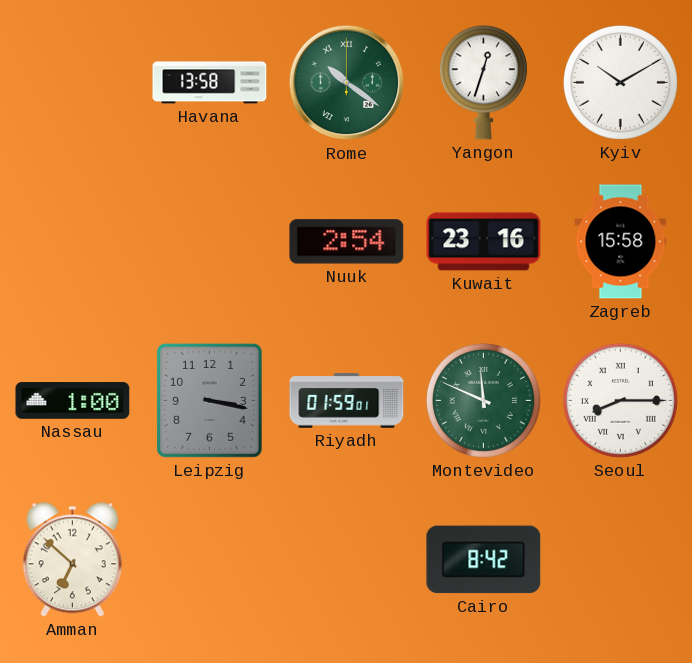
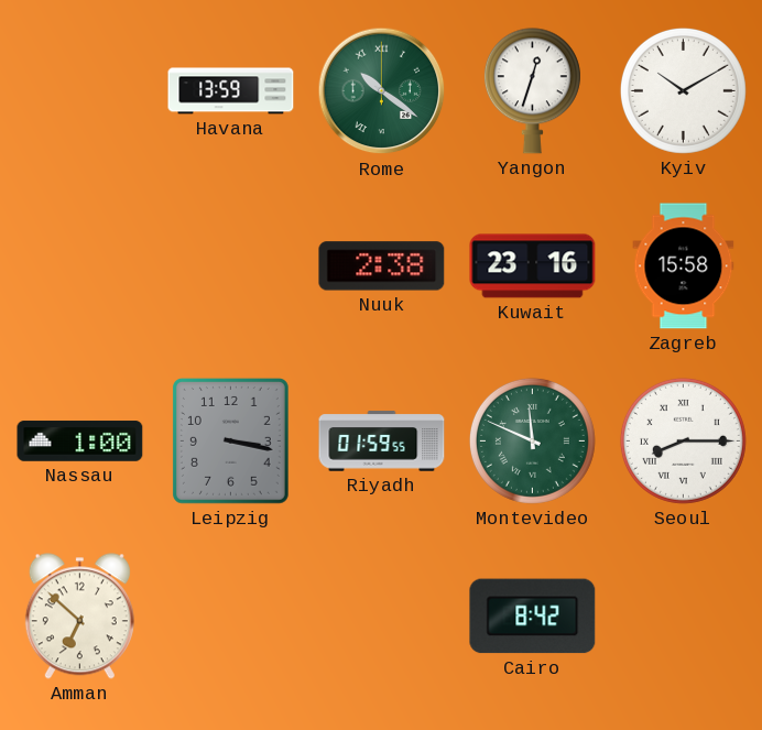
Havana: 13:58 -> 13:59 (231, 91)
Nuuk: 2:54 -> 2:38 (382, 266)
Riyadh: 01:59:01 -> 01:59:55 (382, 442)
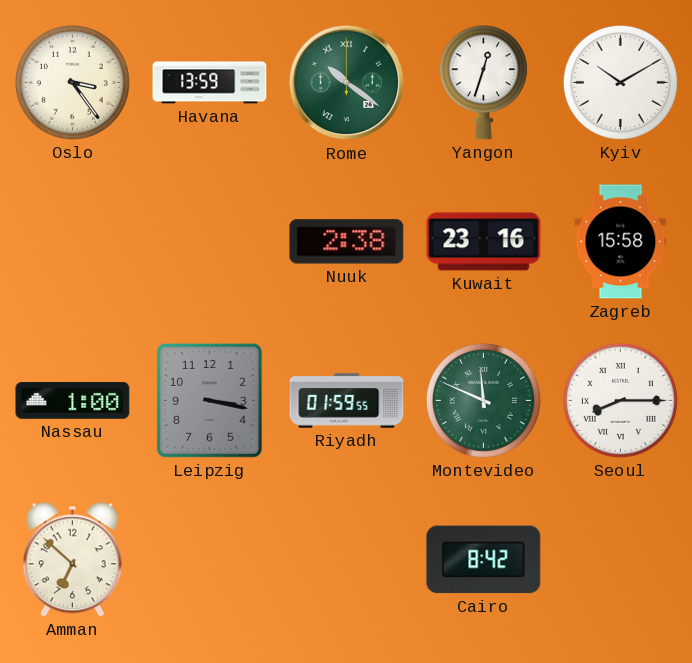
Oslo: none -> 3:24 (72, 82)
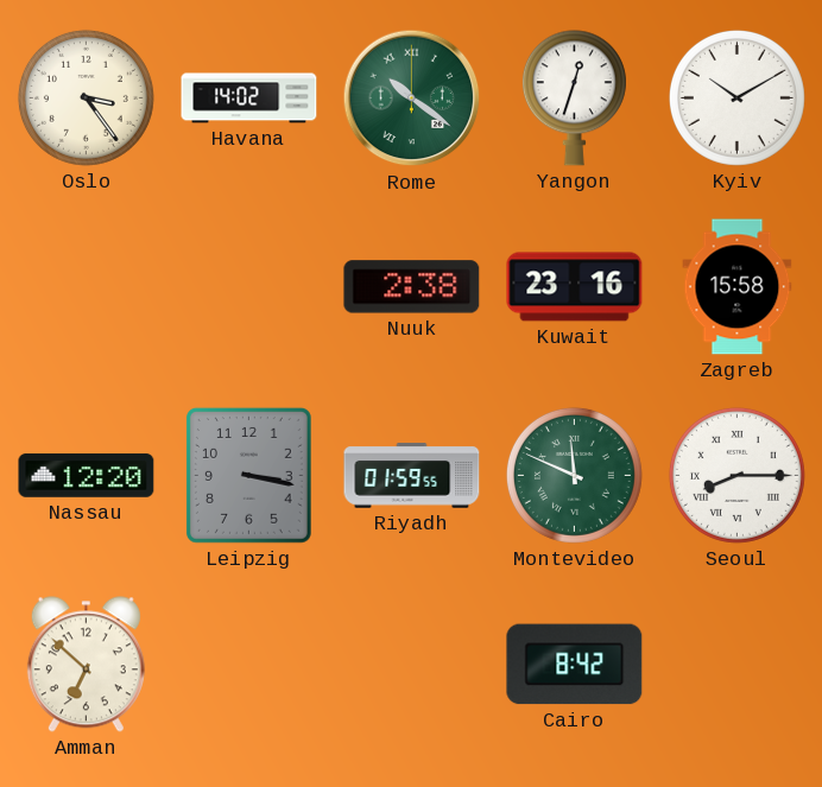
Havana: 13:59 -> 14:02 (249, 99)
Nassau: 1:00 -> 12:20 (87, 476)
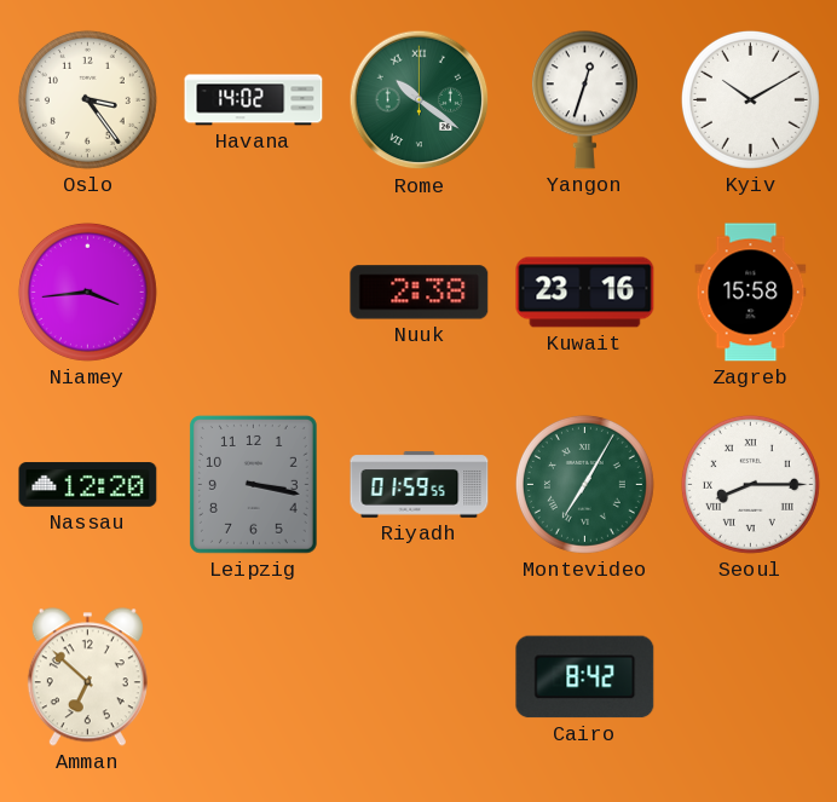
Niamey: none -> 3:44 (87, 292)
Montevideo: 11:49 -> 7:05 (584, 484)
